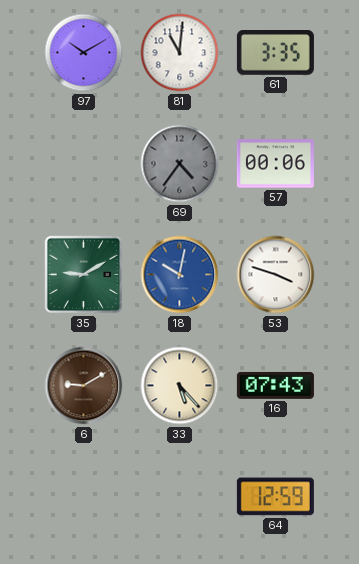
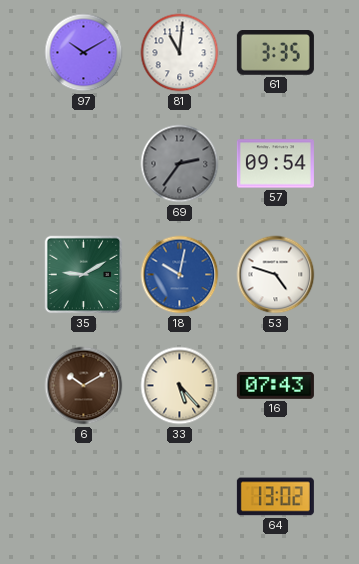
69: 4:36 -> 2:36 (180, 164)
57: 00:06 -> 09:54 (275, 164)
53: 3:48 -> 4:48 (276, 275)
6: 9:10 -> 10:10 (84, 386)
64: 12:59 -> 13:02 (275, 497)
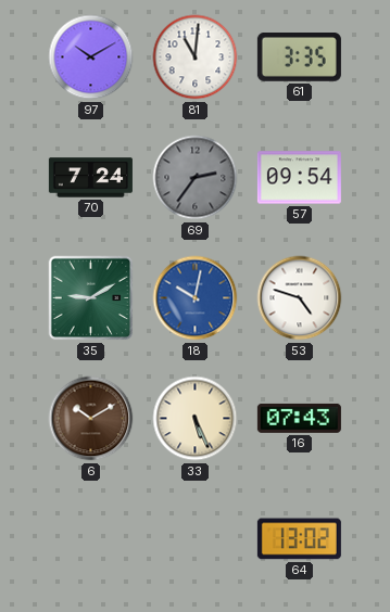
70: none -> 7:24 (90, 178)
33: 5:23 -> 5:26 (196, 419)
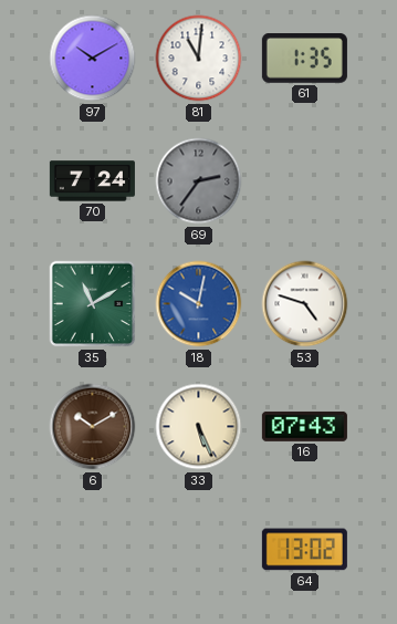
61: 3:35 -> 1:35 (304, 59)
57: 09:54 -> none (299, 178)
35: 9:10 -> 11:10 (93, 304)
